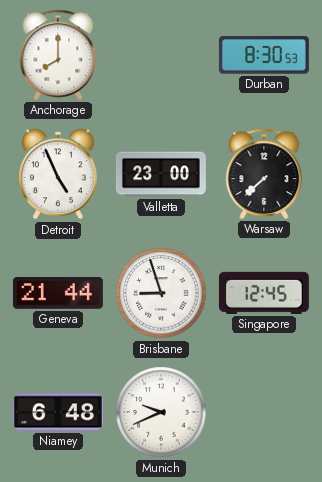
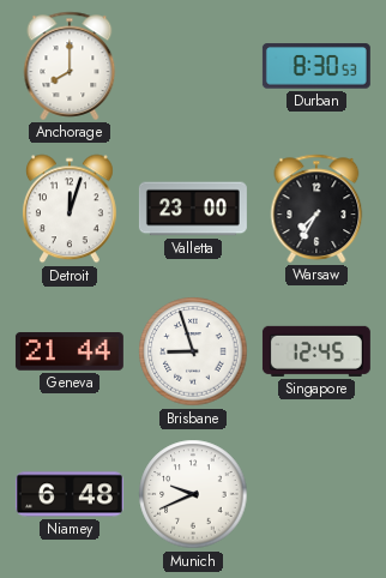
Detroit: 4:56 -> 12:03 (70, 209)
Warsaw: 7:38 -> 7:35 (316, 209)
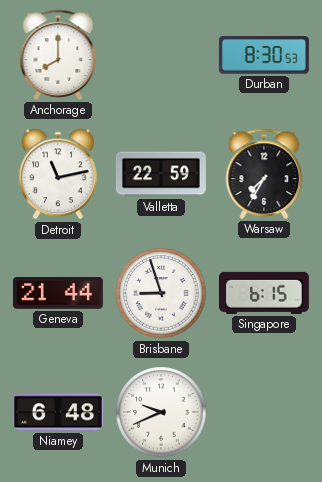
Detroit: 12:03 -> 11:13 (58, 174)
Valletta: 23:00 -> 22:59 (161, 174)
Singapore: 12:45 -> 6:15 (264, 293)
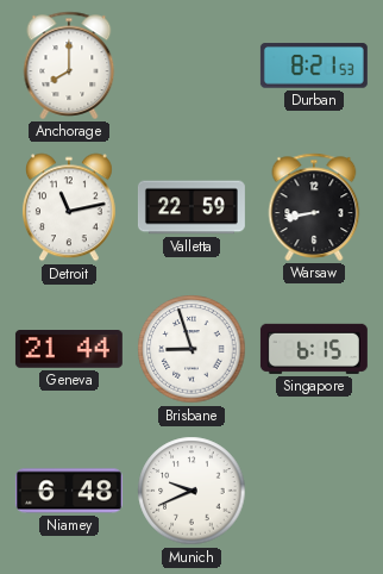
Durban: 8:30 -> 8:21 (314, 65)
Warsaw: 7:35 -> 8:43 (314, 207)
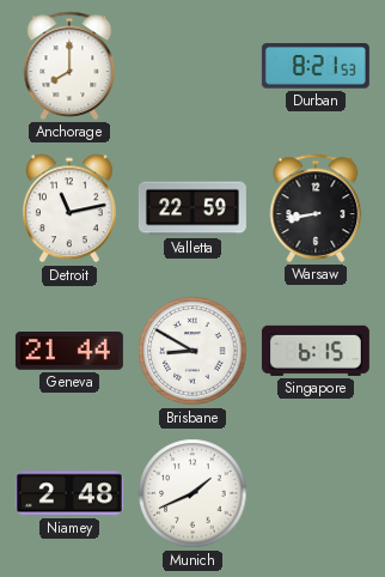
Brisbane: 8:57 -> 8:50 (192, 351)
Niamey: 6:48 -> 2:48 (69, 493)
Munich: 9:41 -> 1:41 (192, 493)
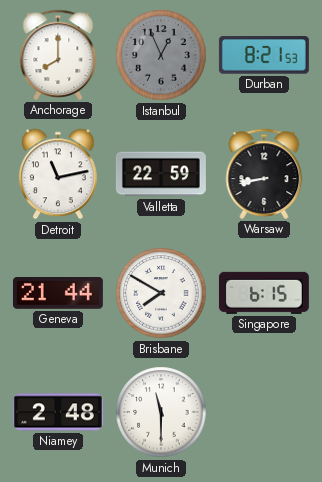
Istanbul: none -> 12:56 (161, 55)
Brisbane: 8:50 -> 7:50 (161, 293)
Munich: 1:41 -> 11:30 (161, 412)
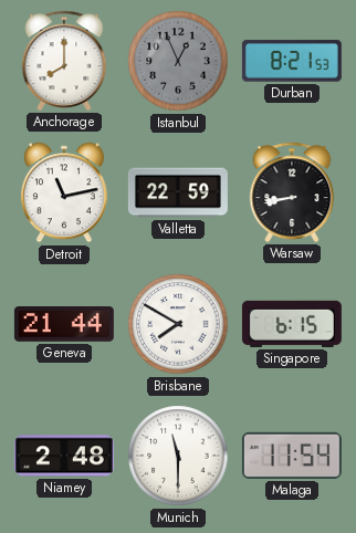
Malaga: none -> 11:54 (292, 456)
